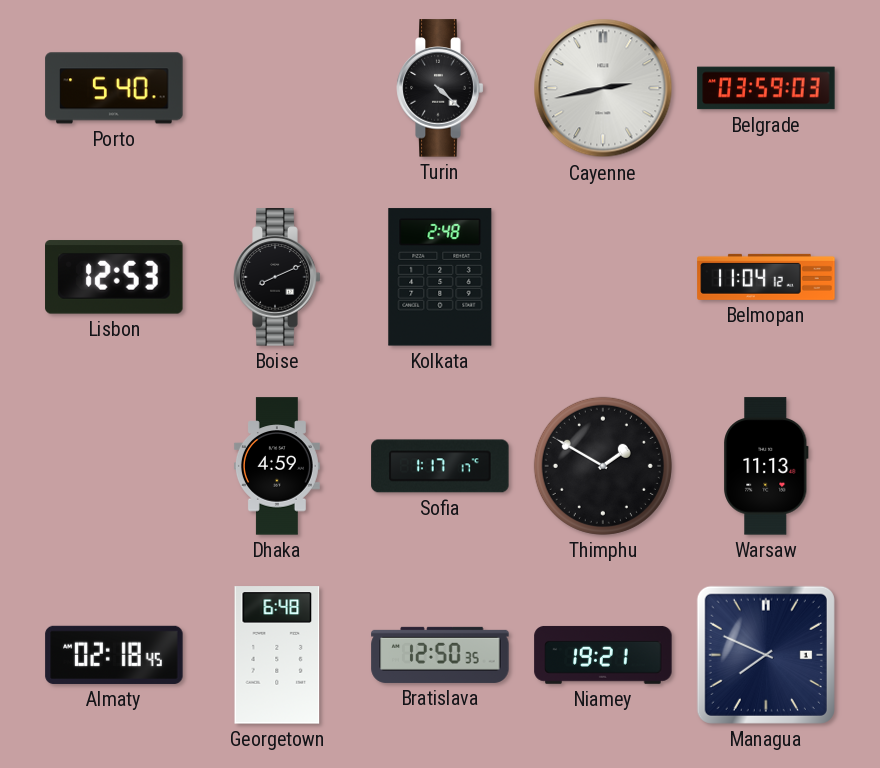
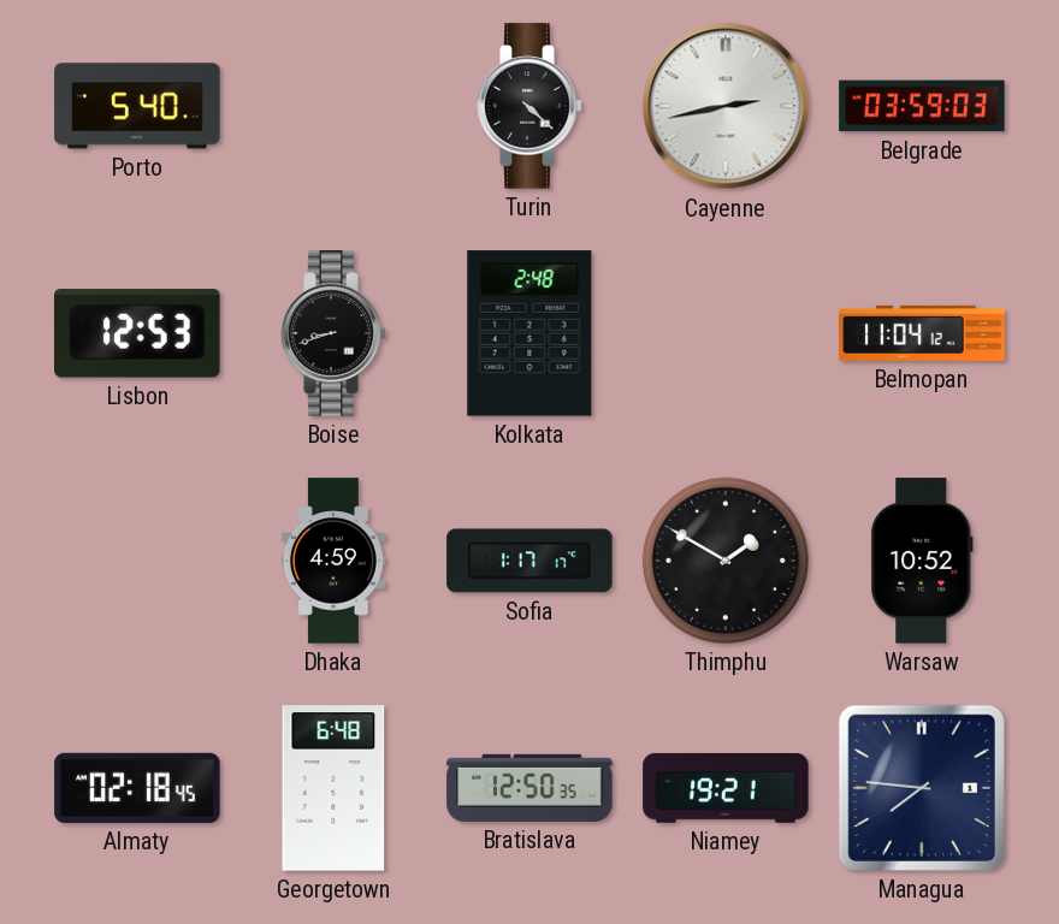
Boise: 8:11 -> 8:42 (333, 333)
Warsaw: 11:13 -> 10:52 (923, 561)
Managua: 7:49 -> 7:46 (922, 788)
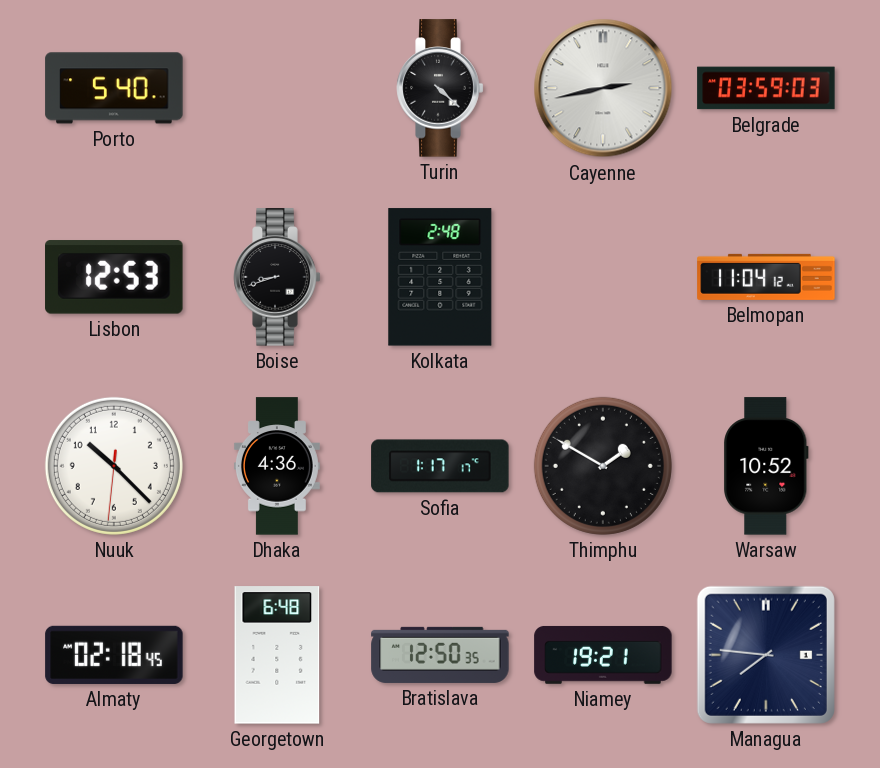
Nuuk: none -> 10:22 (114, 466)
Dhaka: 4:59 -> 4:36 (277, 466)
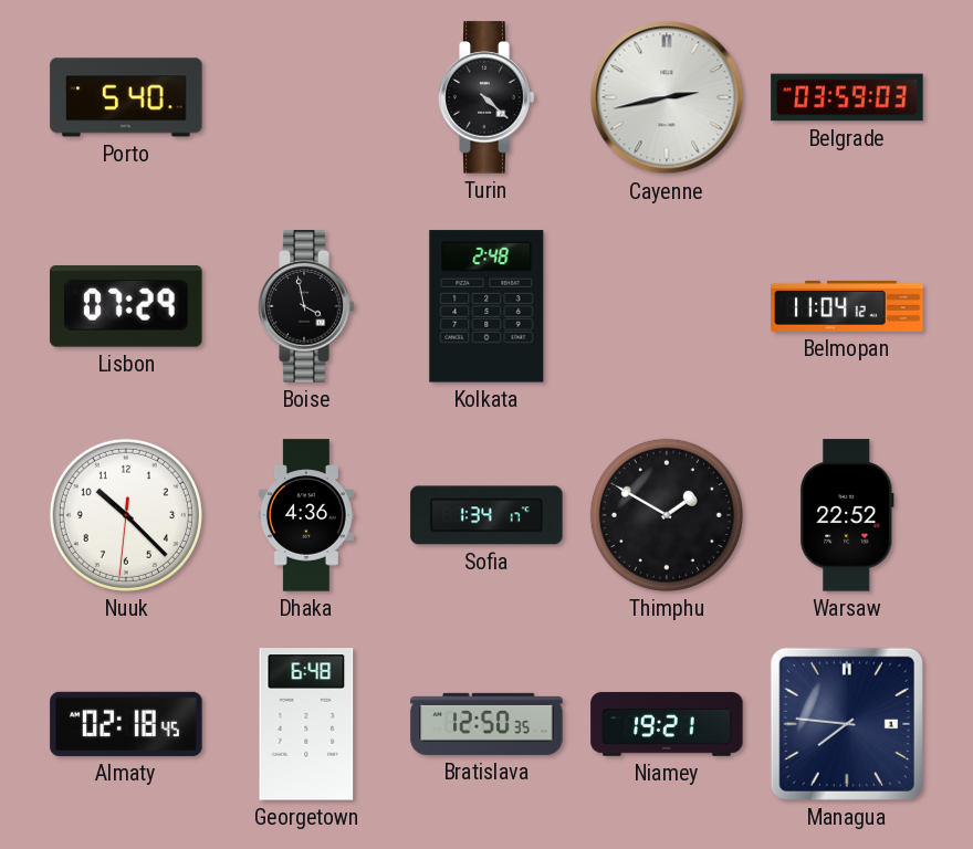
Lisbon: 12:53 -> 07:29 (126, 306)
Boise: 8:42 -> 3:58 (306, 306)
Sofia: 1:17 -> 1:34 (486, 515)
Warsaw: 10:52 -> 22:52 (848, 515)
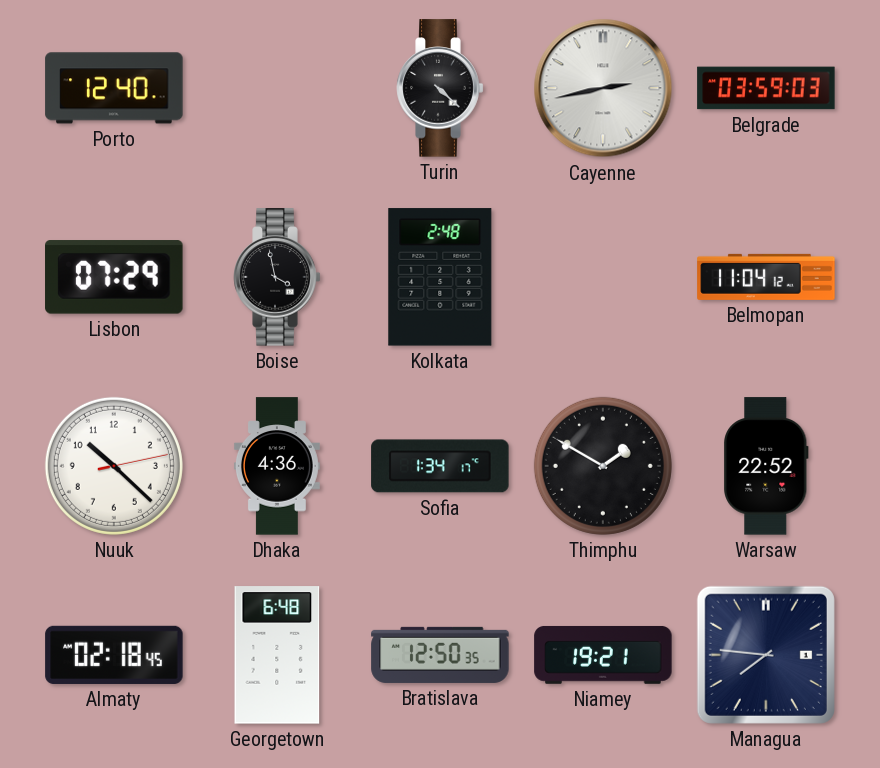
Porto: 5:40 -> 12:40 (114, 88)
Nuuk: 10:22:31 -> 10:22:13 (114, 466)
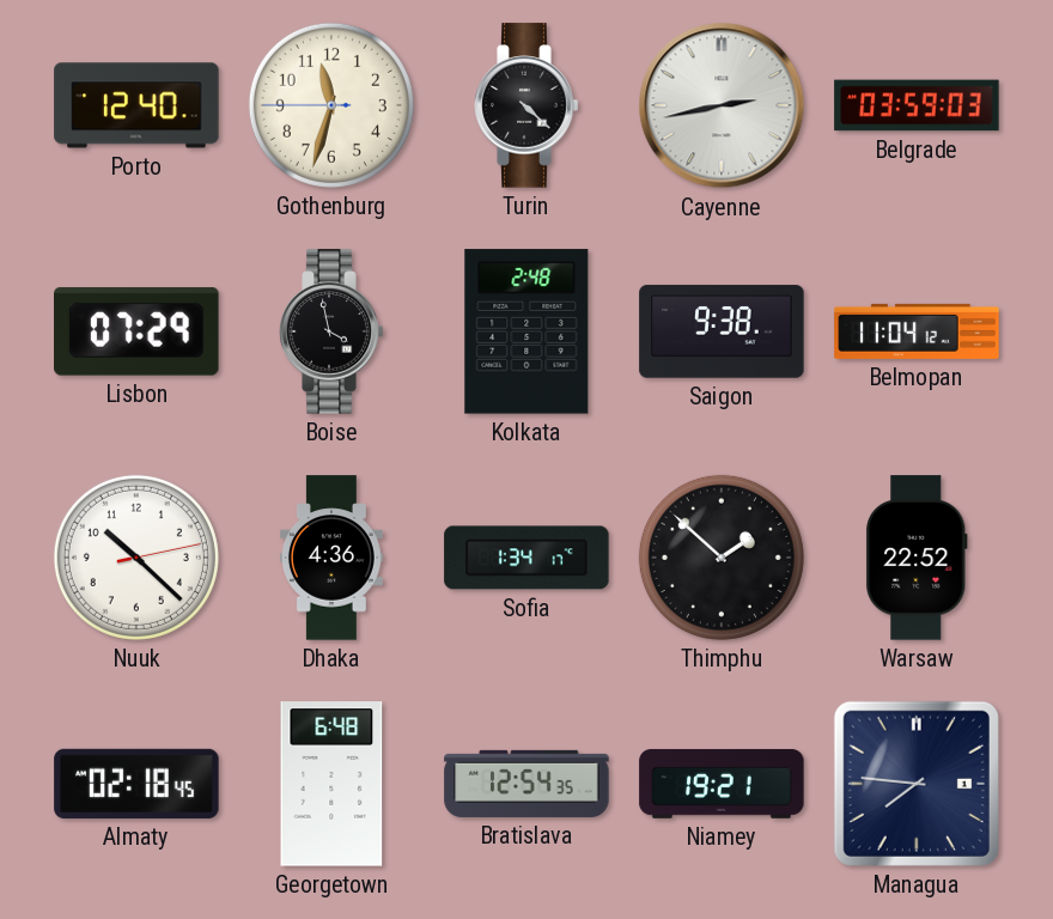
Gothenburg: none -> 11:32 (331, 105)
Saigon: none -> 9:38 (722, 331)
Thimphu: 1:50 -> 1:52 (722, 558)
Bratislava: 12:50 -> 12:54 (526, 784)
